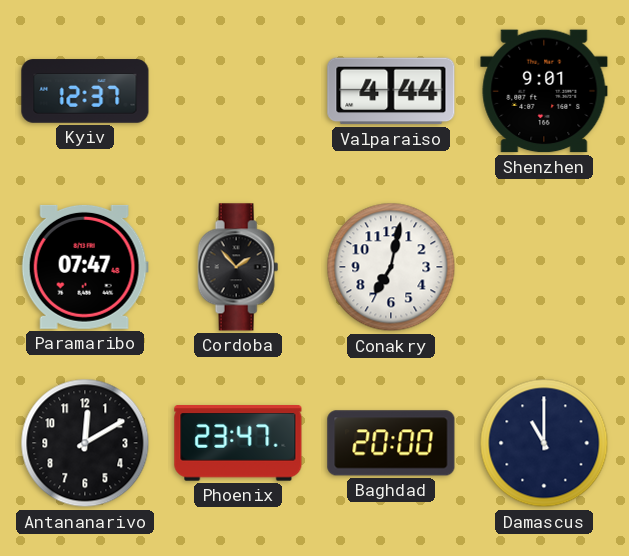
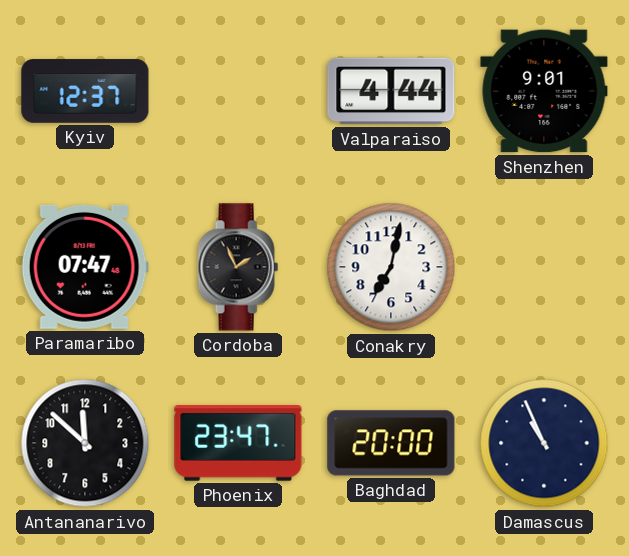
Cordoba: 1:53 -> 1:56 (238, 267)
Antananarivo: 12:10 -> 11:52 (85, 443)
Damascus: 11:00 -> 10:56 (544, 443)
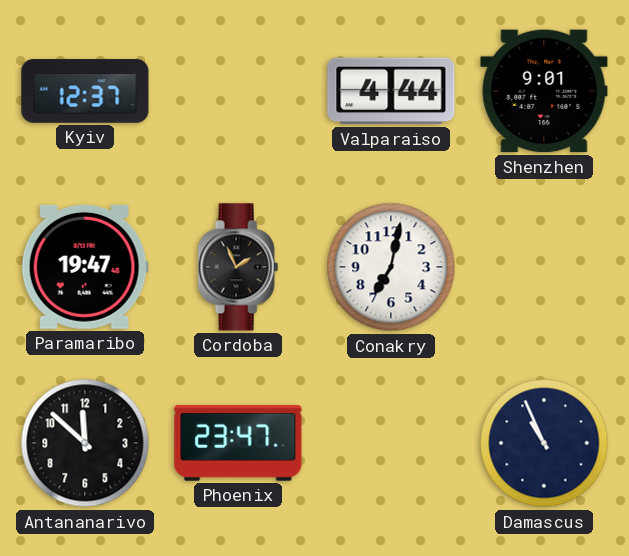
Paramaribo: 07:47 -> 19:47 (85, 267)
Baghdad: 20:00 -> none (391, 443)
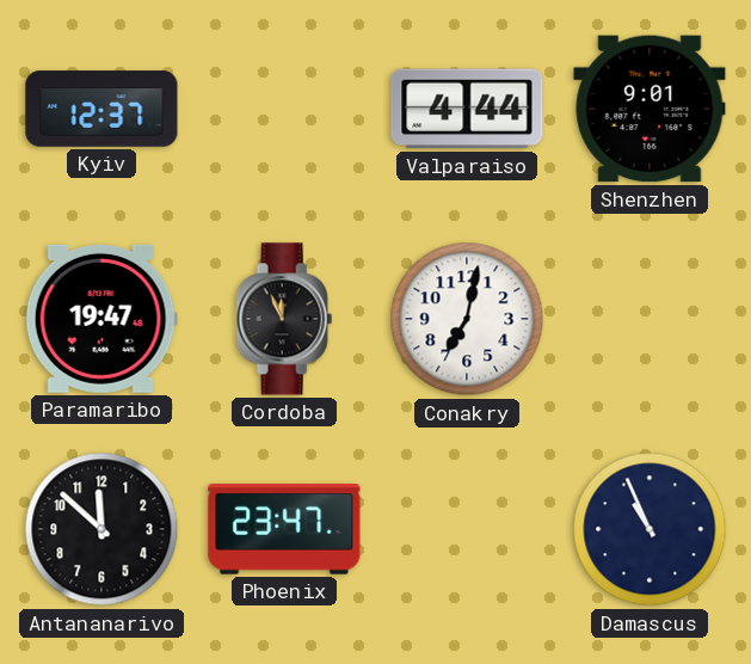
Cordoba: 1:56 -> 11:56 (284, 319)
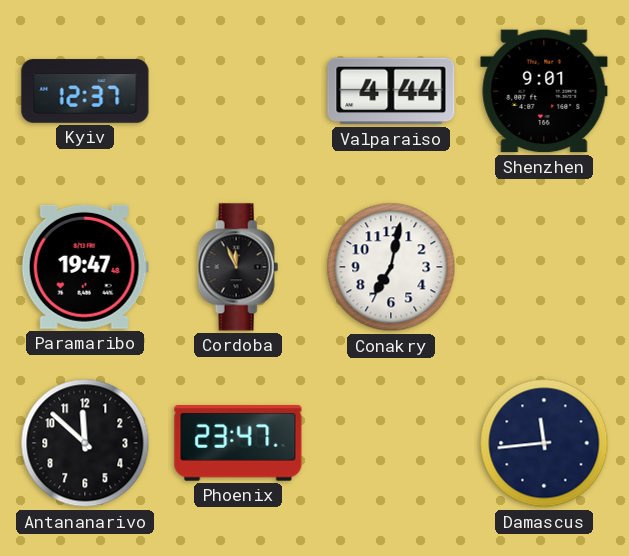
Damascus: 10:56 -> 11:44 (544, 443)
